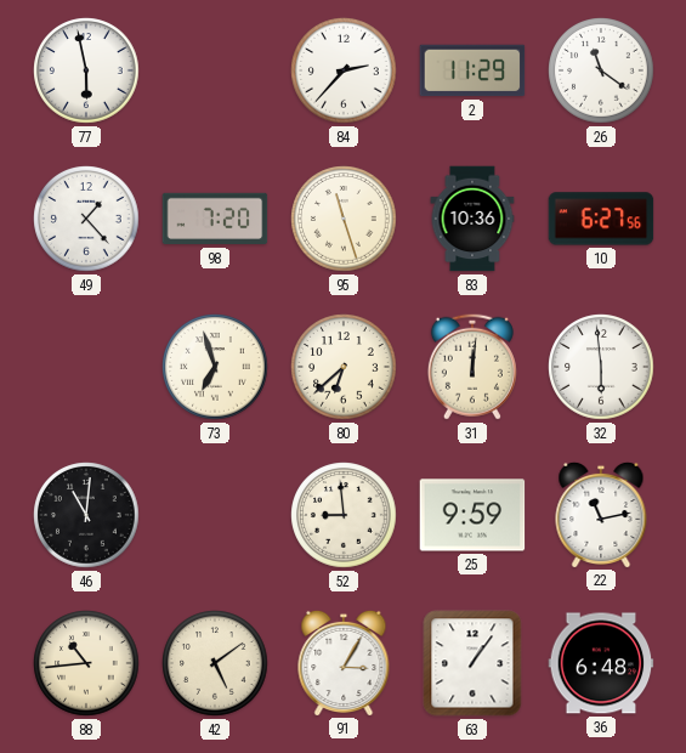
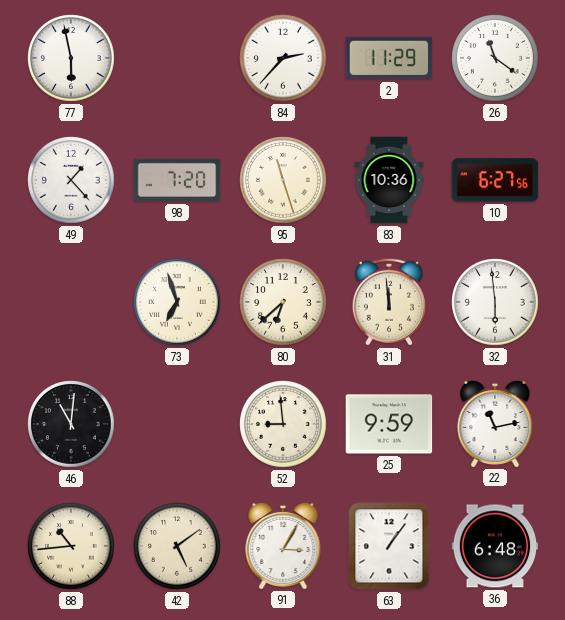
31: 12:01 -> 11:59 (389, 302)
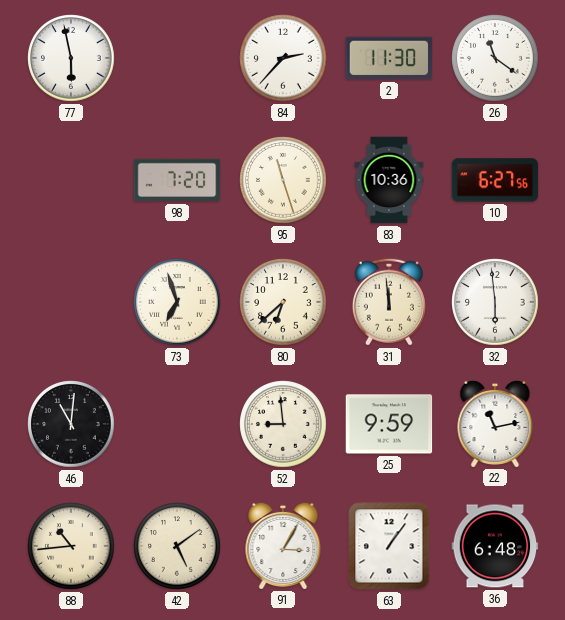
2: 11:29 -> 11:30 (389, 58)
49: 1:23 -> none (71, 180)
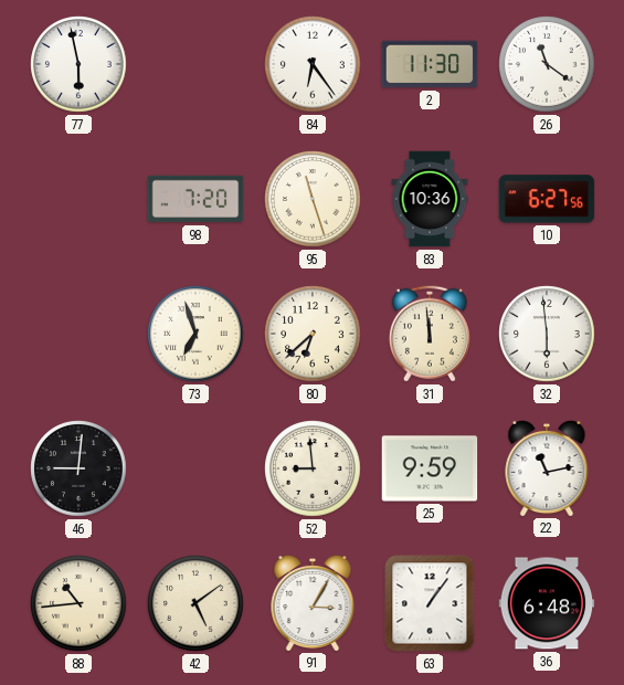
84: 2:37 -> 6:24 (313, 64)
46: 11:01 -> 9:01 (78, 468)
